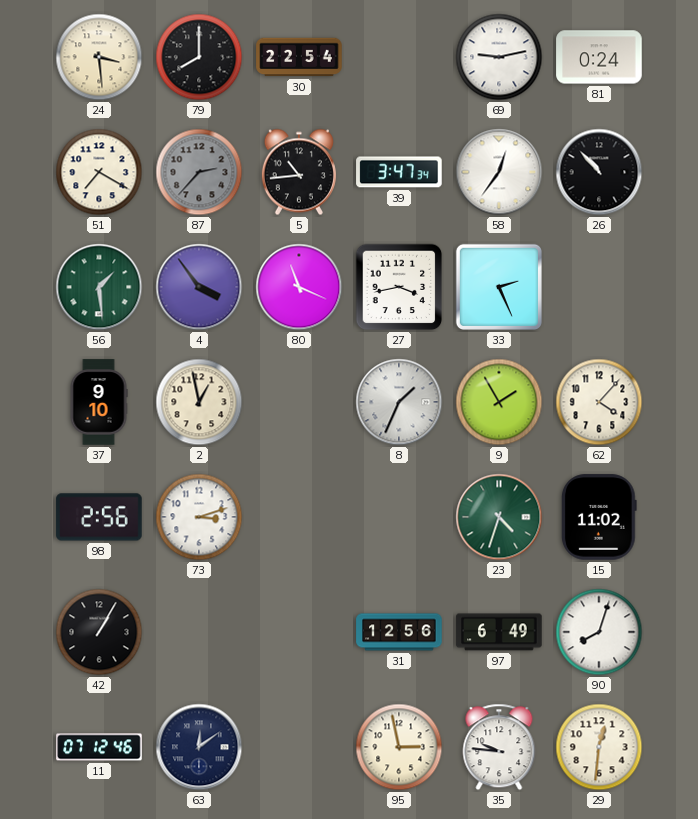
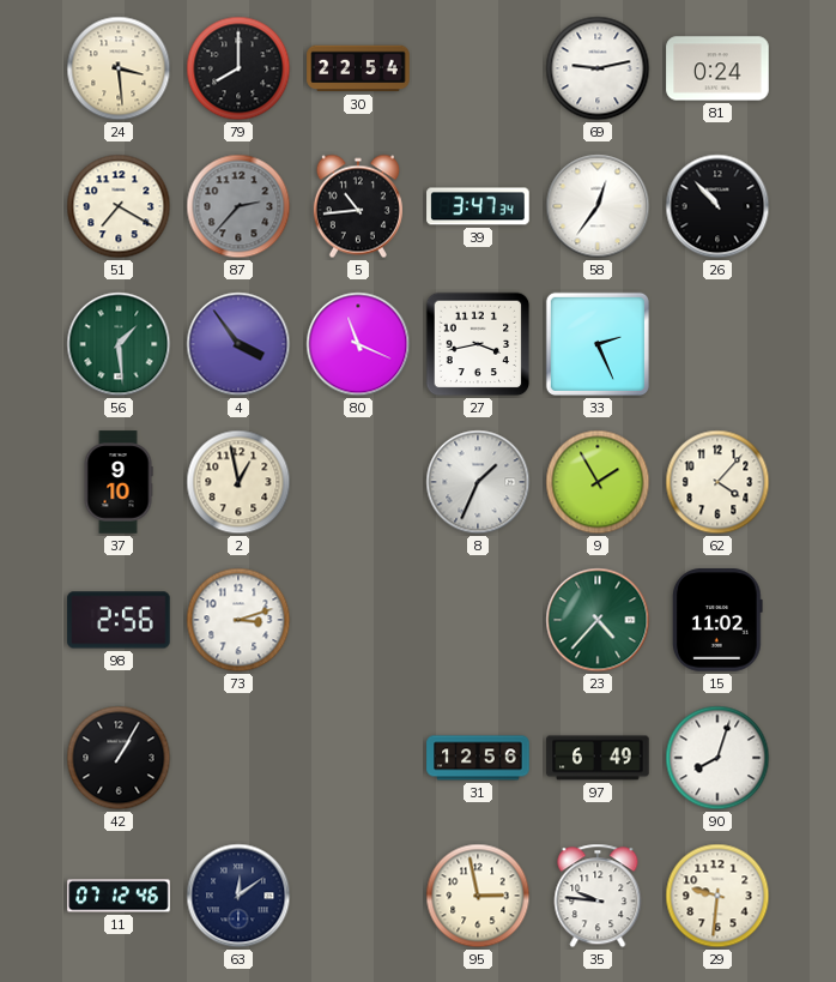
23: 4:33 -> 4:37 (598, 620)
29: 12:31 -> 9:31 (717, 896)
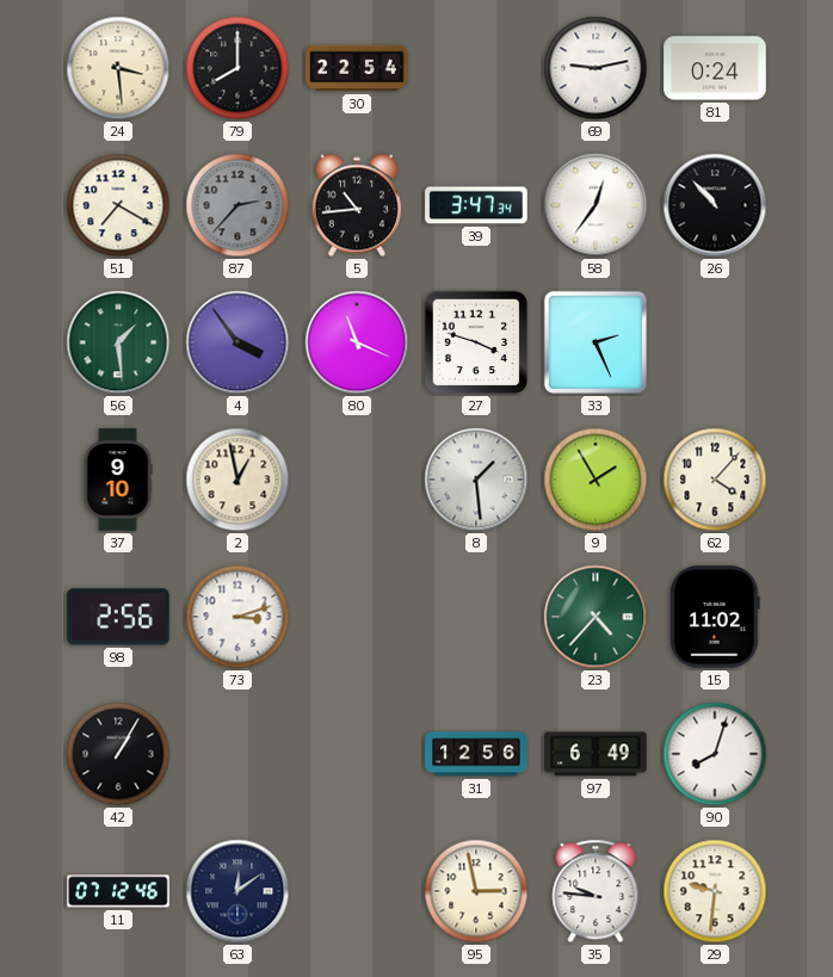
27: 3:43 -> 3:48 (476, 342)
8: 1:34 -> 1:29 (476, 480)
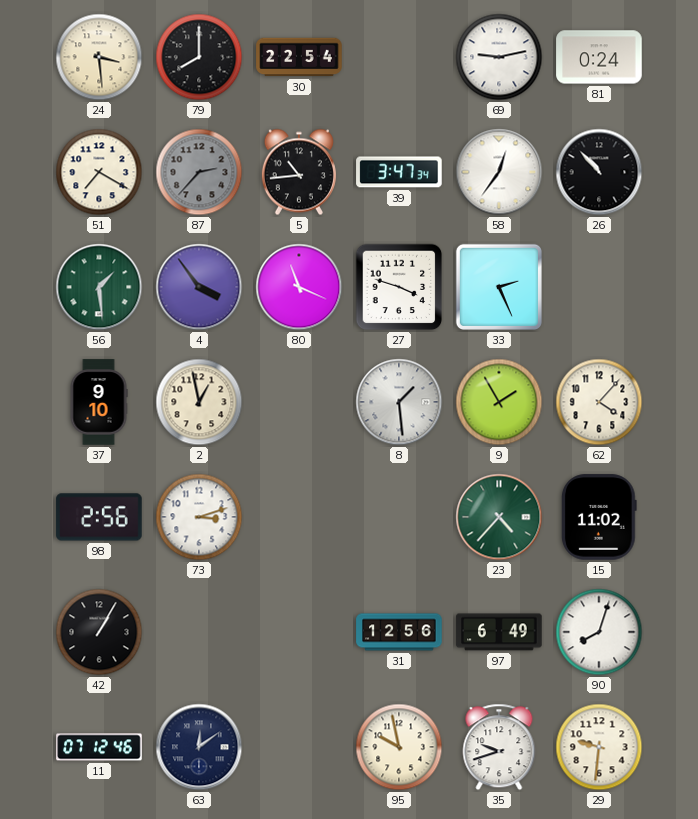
95: 2:58 -> 9:58 (399, 747)
35: 9:46 -> 9:42 (499, 747)
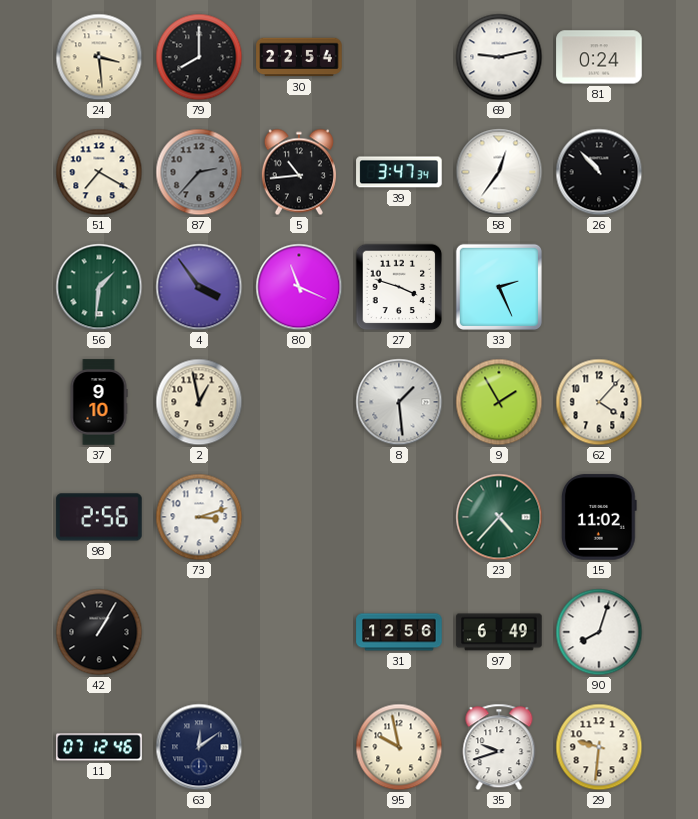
56: 1:29 -> 1:31 (99, 287)
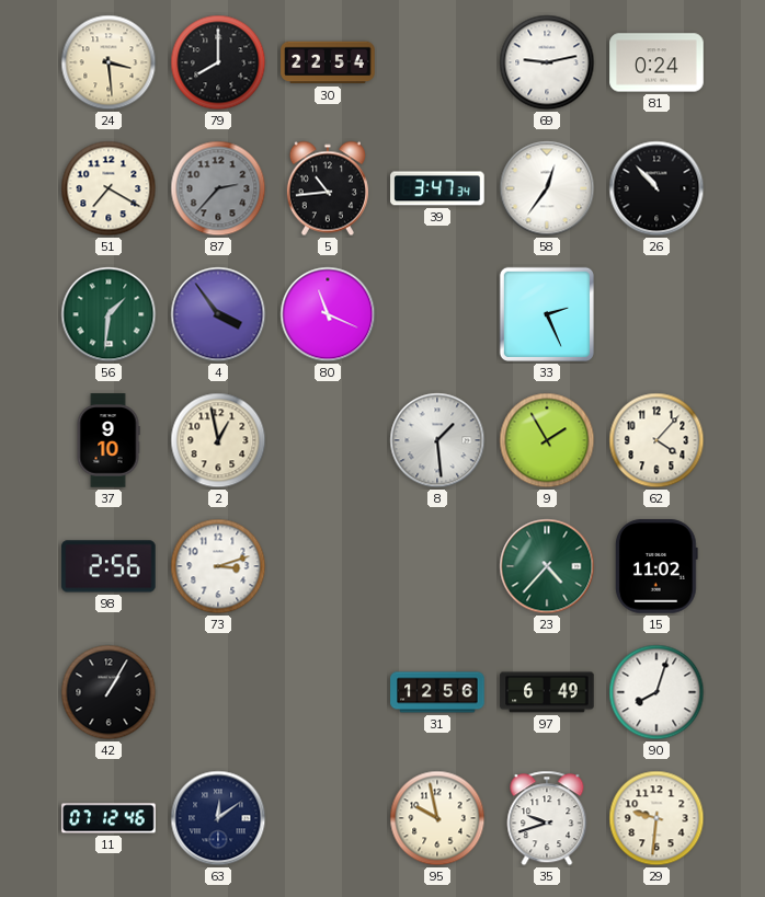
27: 3:48 -> none (399, 287)
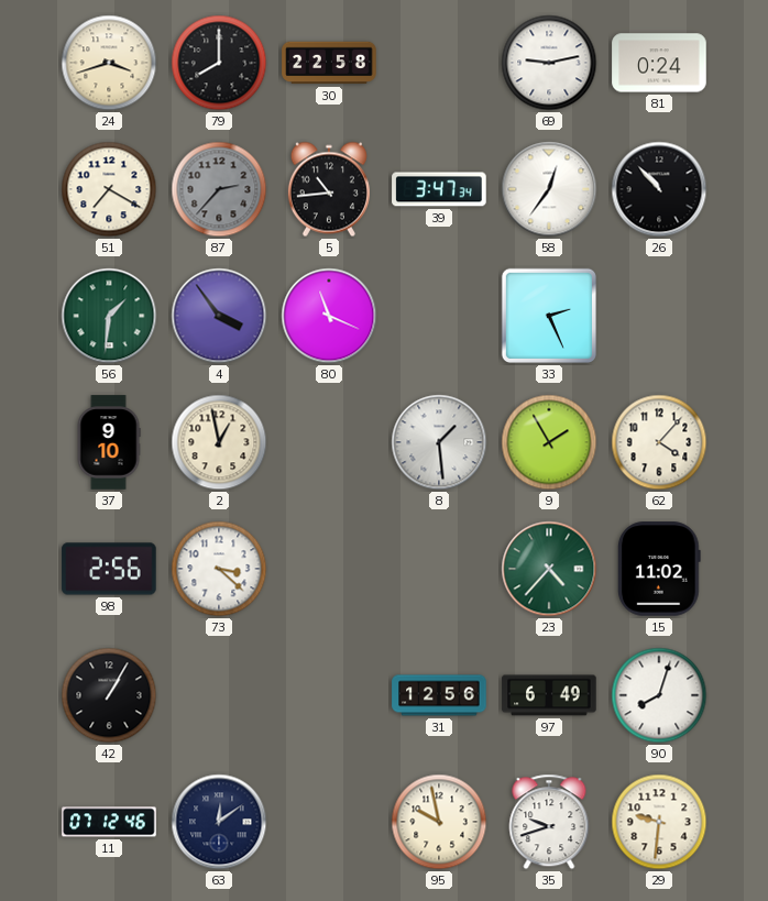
24: 3:29 -> 3:42 (109, 63)
30: 22:54 -> 22:58 (329, 63)
73: 3:12 -> 3:22 (219, 569)
